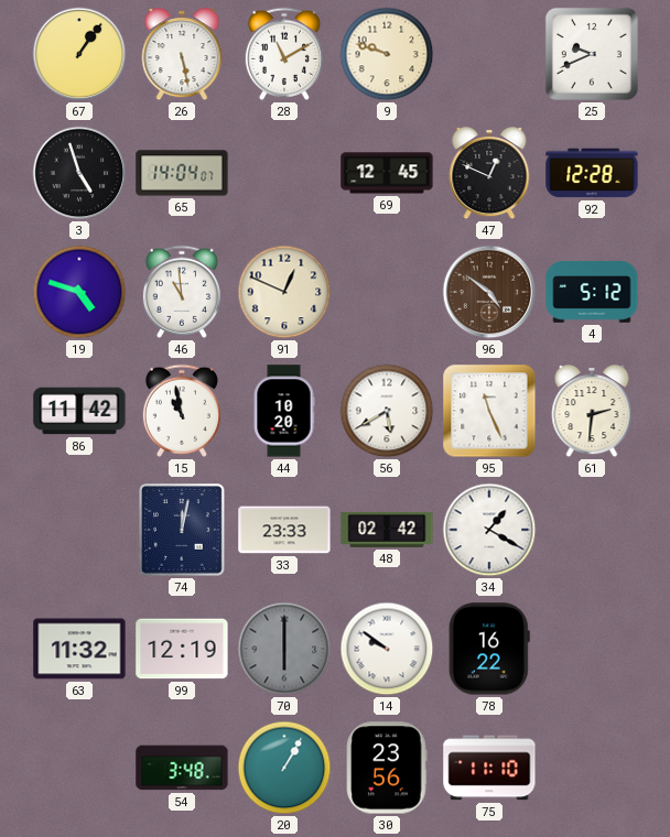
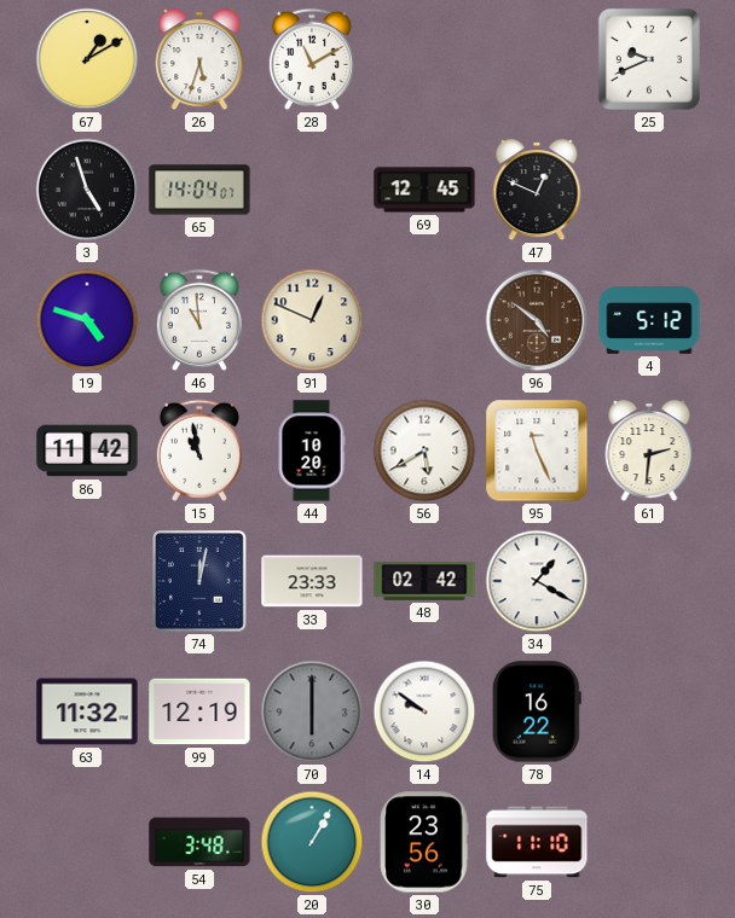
67: 1:06 -> 1:10 (87, 59)
26: 5:28 -> 5:33 (199, 60)
9: 9:48 -> none (387, 54)
92: 12:28 -> none (592, 173)
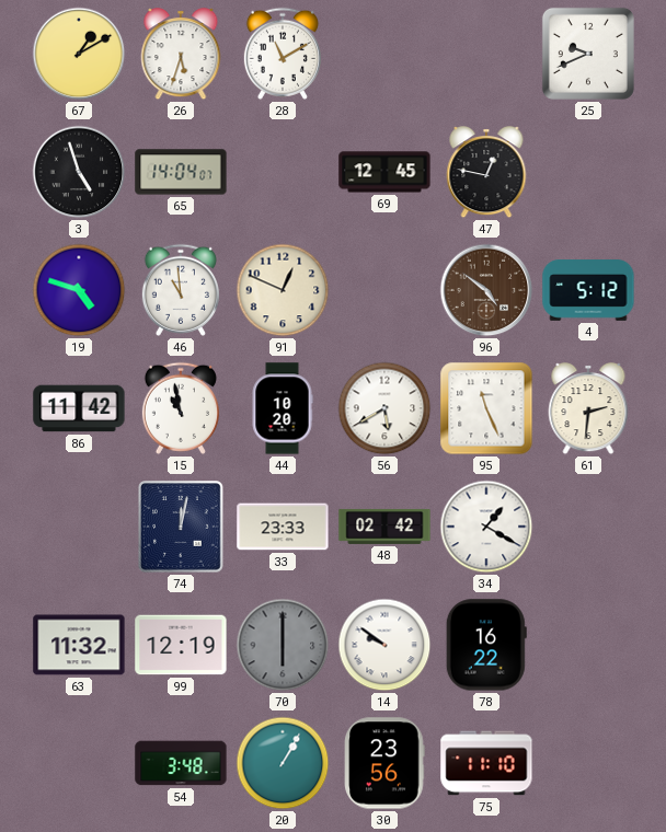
47: 12:49 -> 12:47 (486, 173)
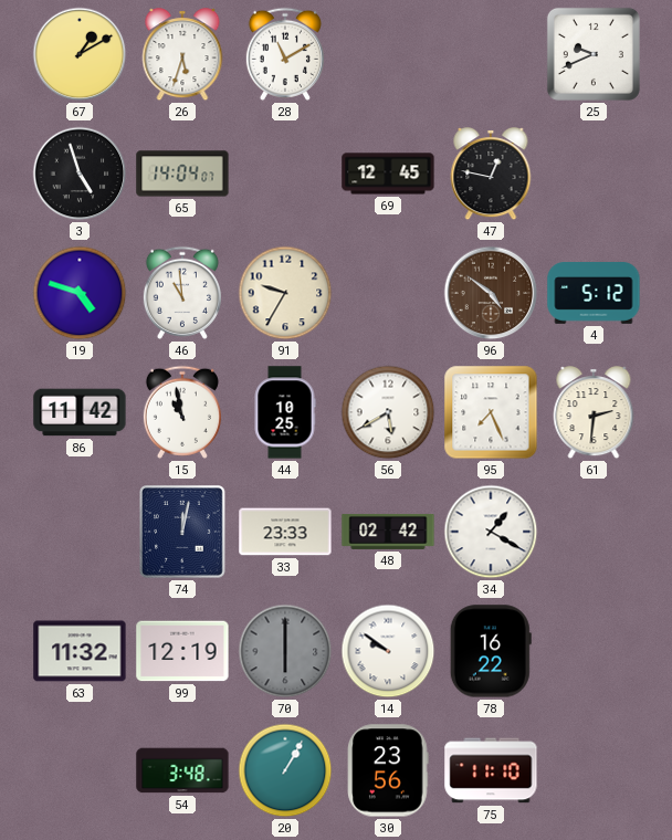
91: 12:49 -> 9:35 (285, 293)
44: 10:20 -> 10:25 (285, 412)
95: 11:26 -> 7:26 (491, 412)
